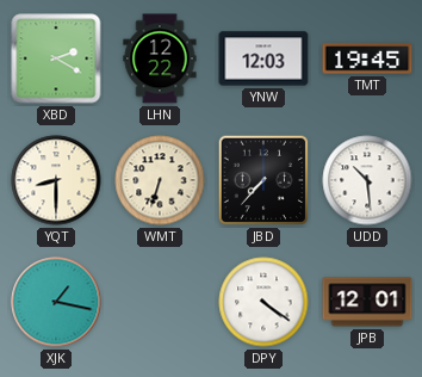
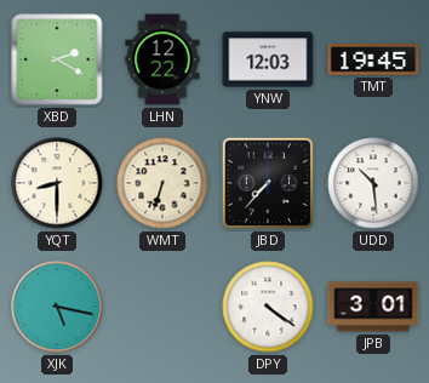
XJK: 1:17 -> 5:17 (57, 307)
JPB: 12:01 -> 3:01 (373, 307)
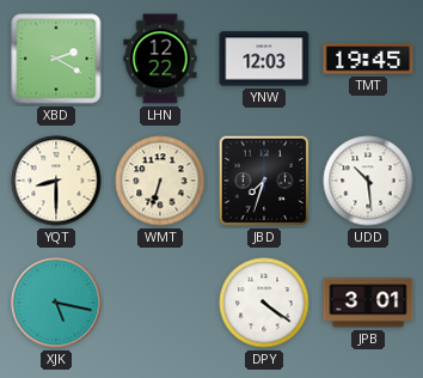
JBD: 7:37 -> 7:33 (264, 181)
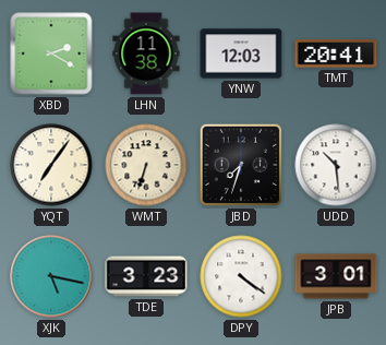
LHN: 12:22 -> 11:38 (146, 53)
TMT: 19:45 -> 20:41 (336, 53)
YQT: 8:30 -> 7:06 (51, 165)
TDE: none -> 3:23 (146, 276)
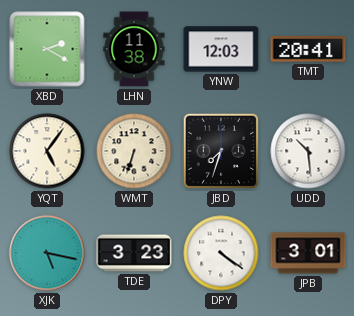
YQT: 7:06 -> 5:06 (47, 151)
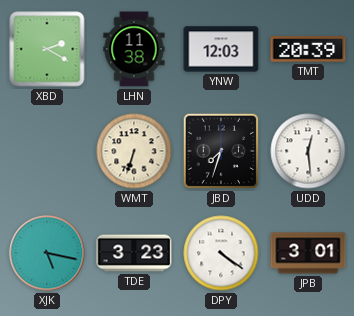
TMT: 20:41 -> 20:39 (308, 49)
YQT: 5:06 -> none (47, 151)
UDD: 10:29 -> 12:29 (308, 151)
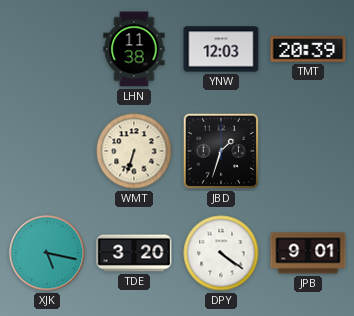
XBD: 2:20 -> none (47, 49)
JBD: 7:33 -> 1:33 (221, 151)
UDD: 12:29 -> none (308, 151)
TDE: 3:23 -> 3:20 (134, 253)
JPB: 3:01 -> 9:01 (308, 253)
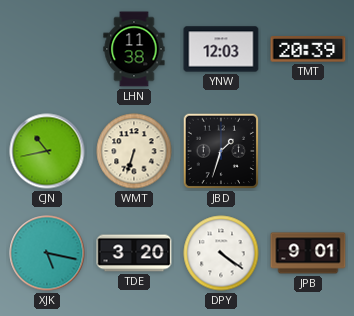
CJN: none -> 10:43 (47, 151)
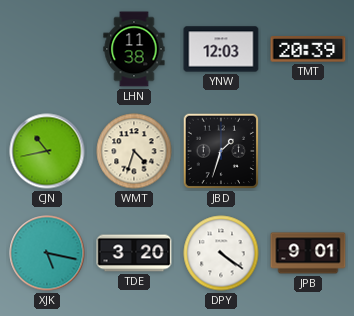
WMT: 6:33 -> 4:33 (134, 151)
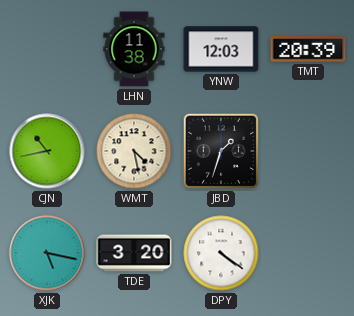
WMT: 4:33 -> 4:28 (134, 151)
JPB: 9:01 -> none (308, 253)
